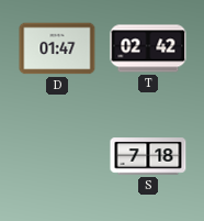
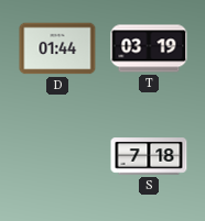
D: 01:47 -> 01:44 (57, 48)
T: 02:42 -> 03:19 (149, 48)
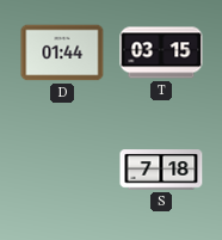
T: 03:19 -> 03:15 (161, 53)
